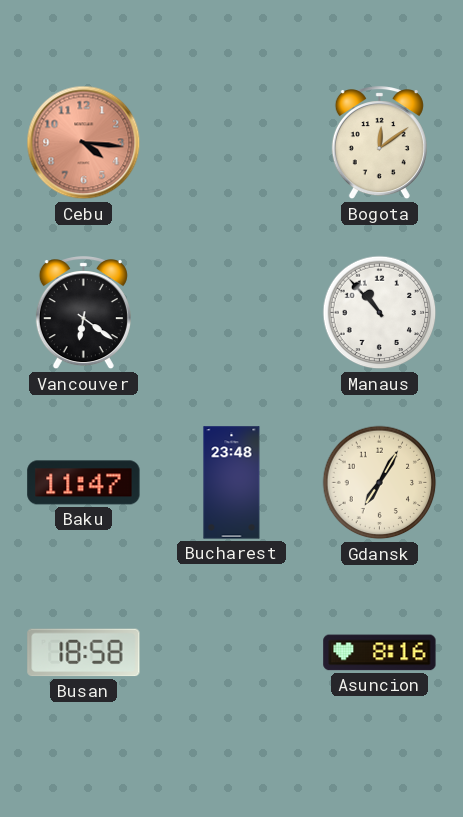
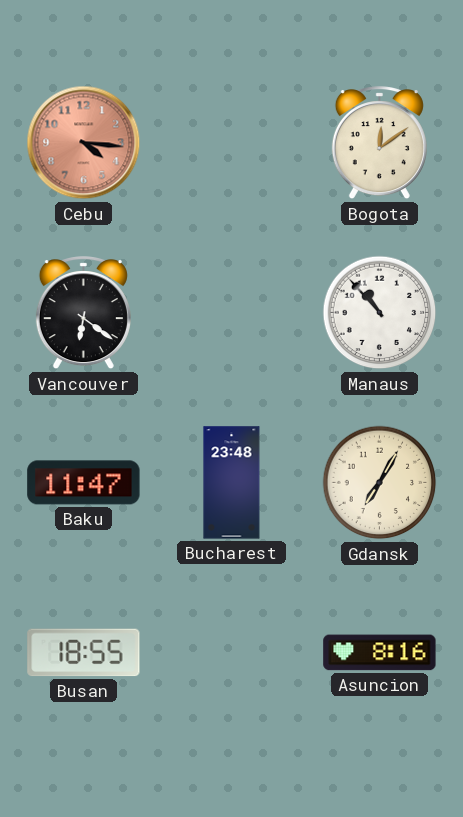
Busan: 18:58 -> 18:55 (84, 653)
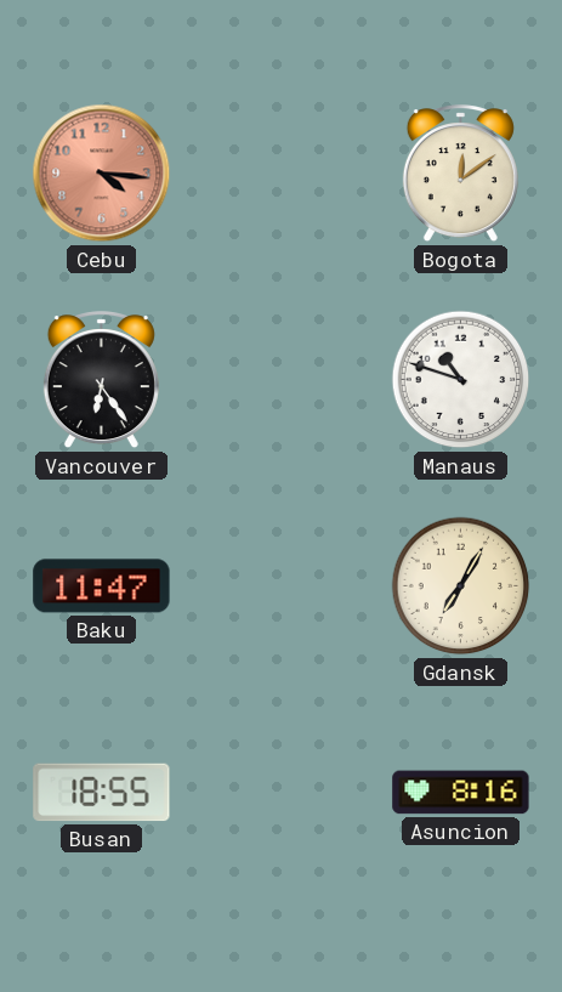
Vancouver: 6:21 -> 6:24 (101, 380)
Manaus: 10:53 -> 10:48 (461, 380)
Bucharest: 23:48 -> none (232, 483)
